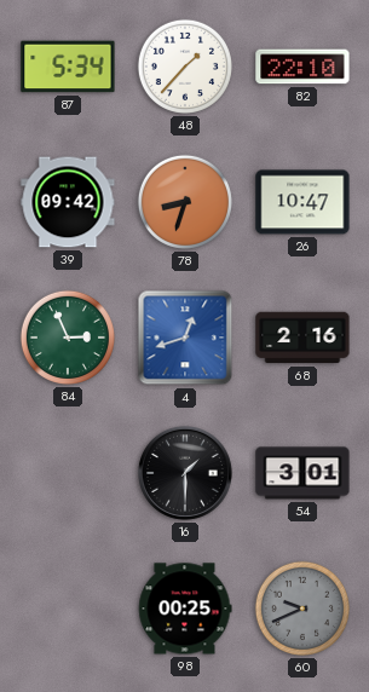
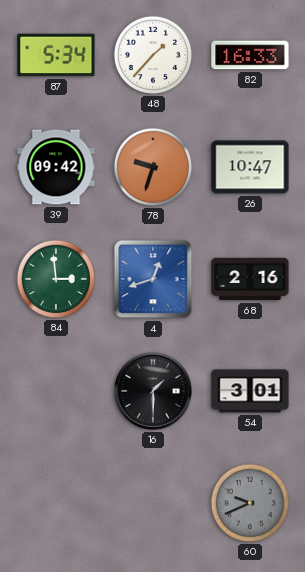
82: 22:10 -> 16:33 (250, 55)
78: 8:33 -> 9:33 (153, 167)
84: 2:56 -> 2:59 (56, 279)
98: 00:25 -> none (185, 609)
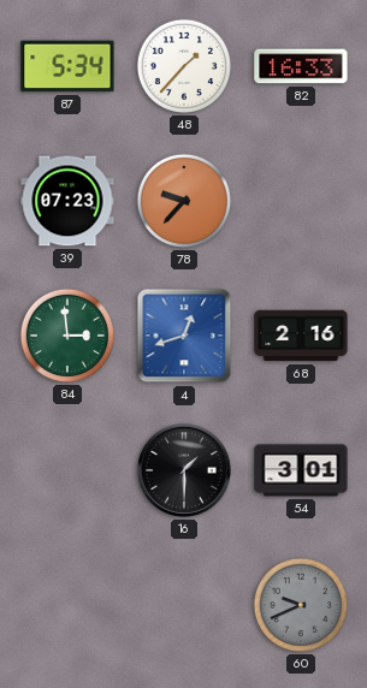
39: 09:42 -> 07:23 (67, 201)
78: 9:33 -> 9:37 (184, 201)
26: 10:47 -> none (250, 167)
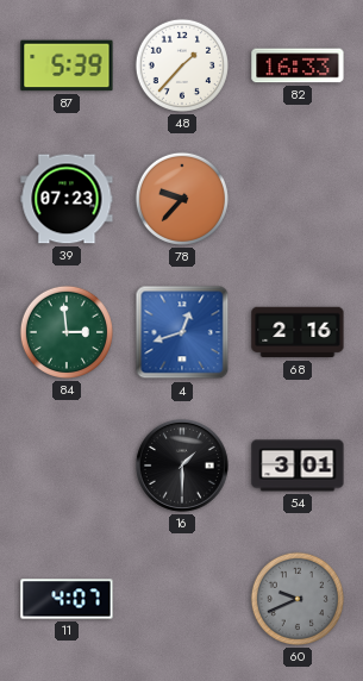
87: 5:34 -> 5:39 (67, 65)
11: none -> 4:07 (67, 599)
